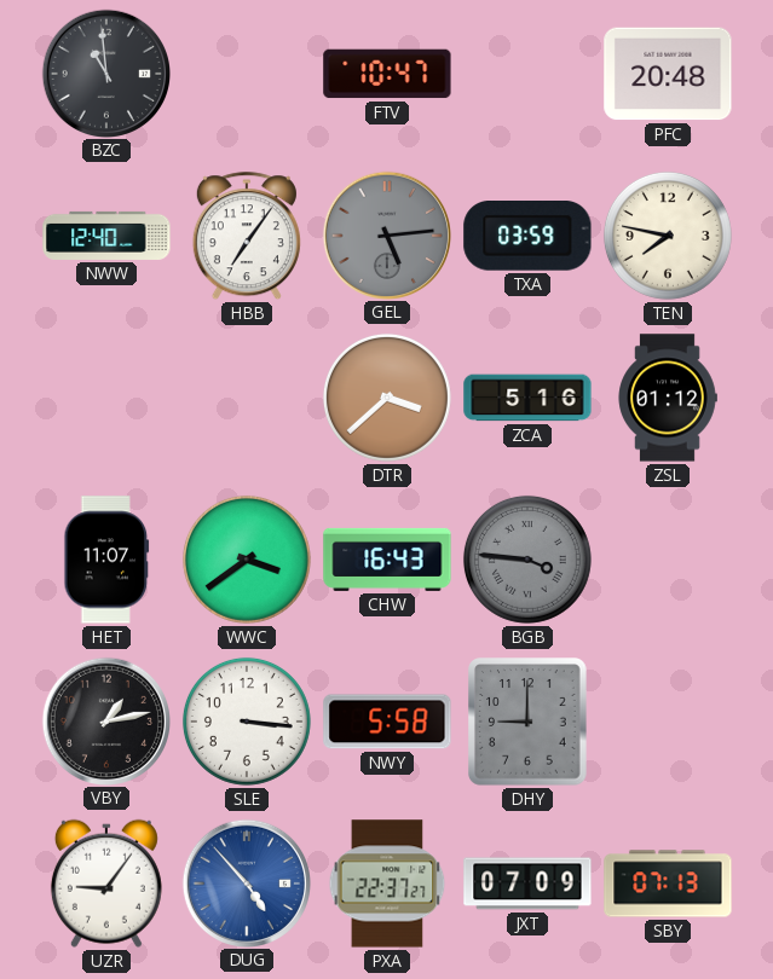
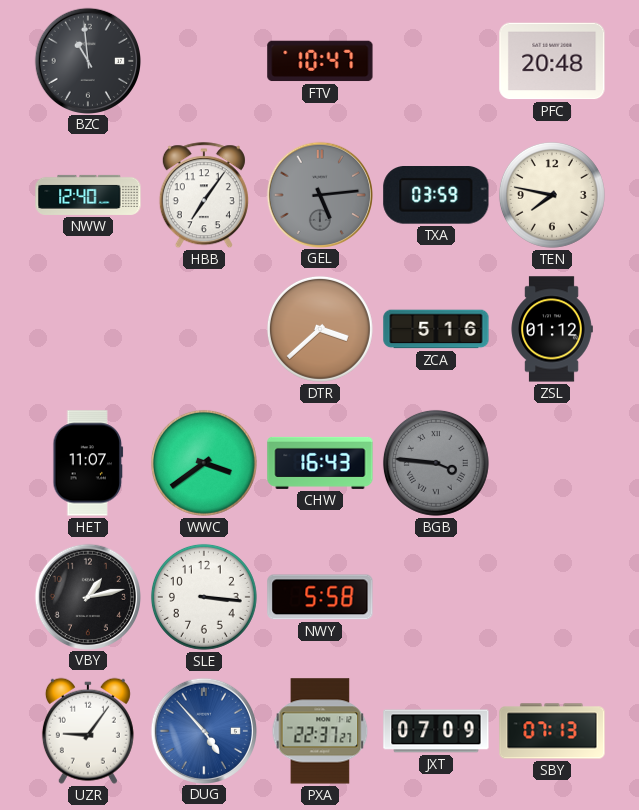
DHY: 9:00 -> none (527, 722)
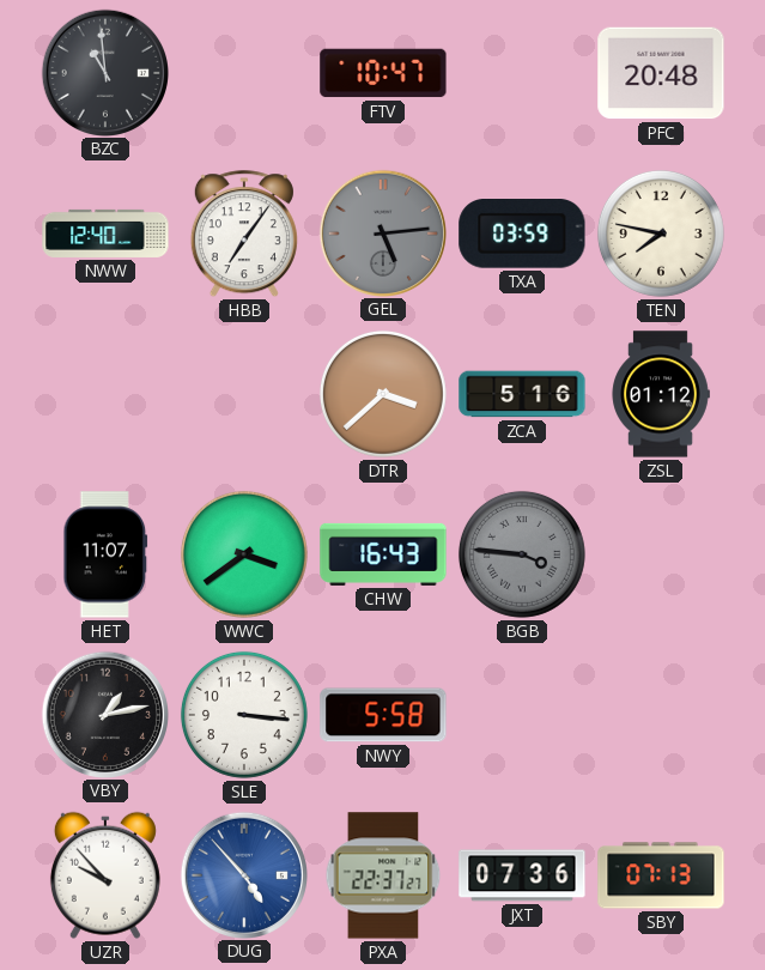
UZR: 9:06 -> 9:53 (105, 875)
JXT: 07:09 -> 07:36 (522, 875)
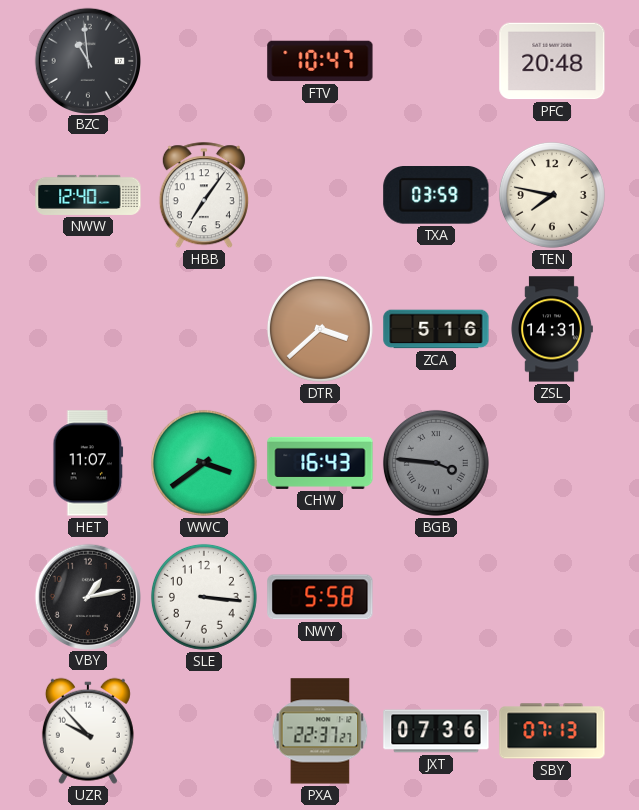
GEL: 5:14 -> none (382, 232)
ZSL: 01:12 -> 14:31 (552, 329)
DUG: 4:53 -> none (243, 874)
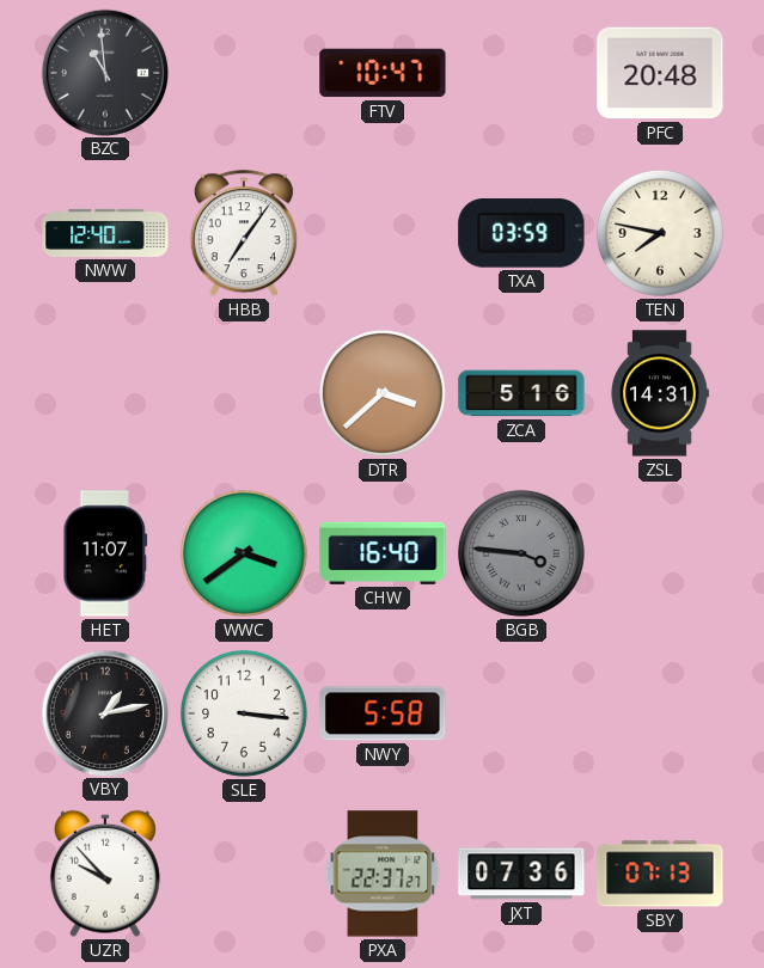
CHW: 16:43 -> 16:40 (383, 553)
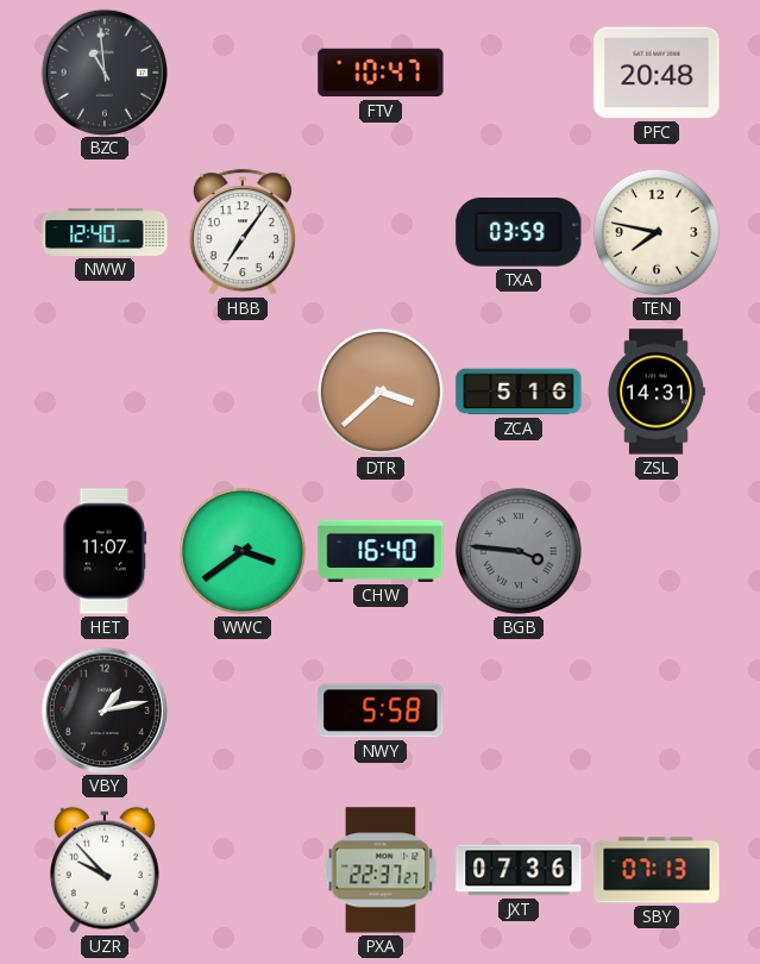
SLE: 3:16 -> none (244, 713)
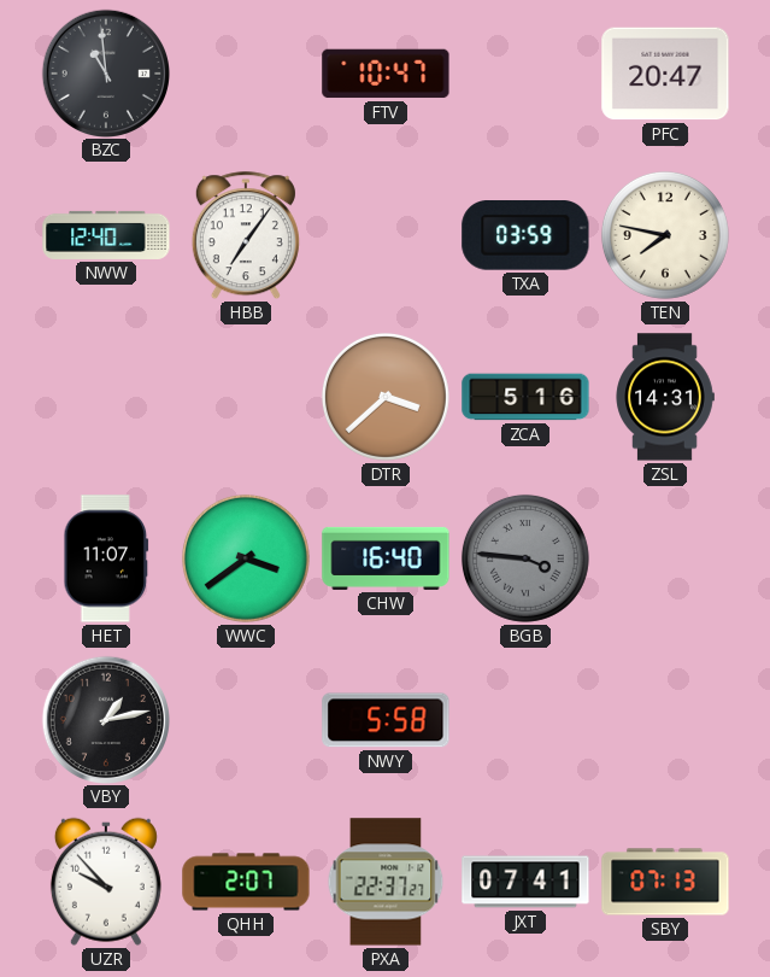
PFC: 20:48 -> 20:47 (665, 74)
QHH: none -> 2:07 (246, 882)
JXT: 07:36 -> 07:41 (525, 882)
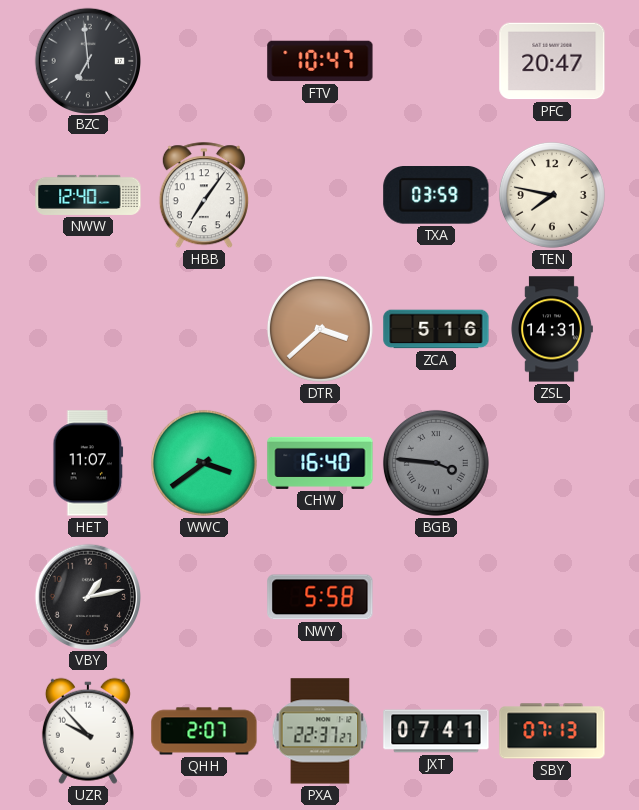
BZC: 10:59 -> 6:59 (87, 60)
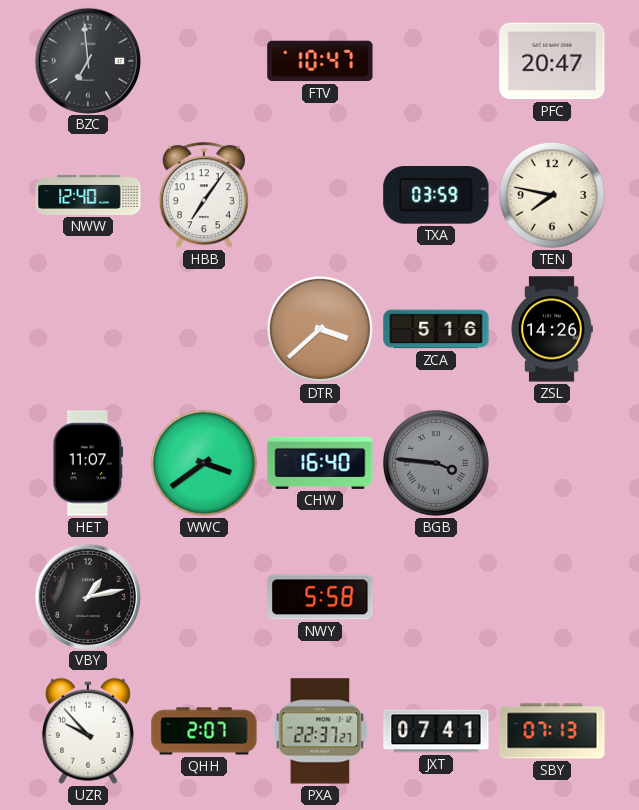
ZSL: 14:31 -> 14:26 (552, 329)
